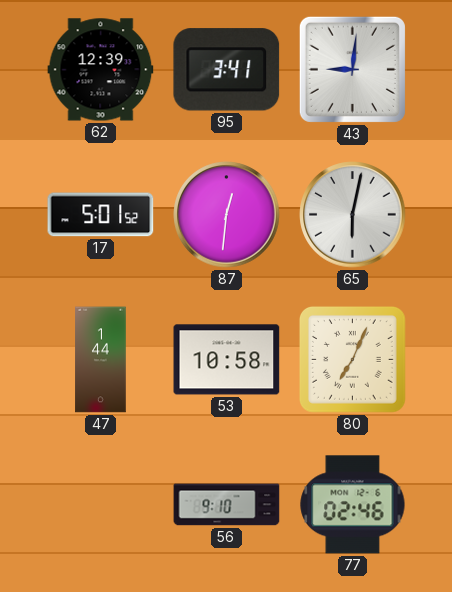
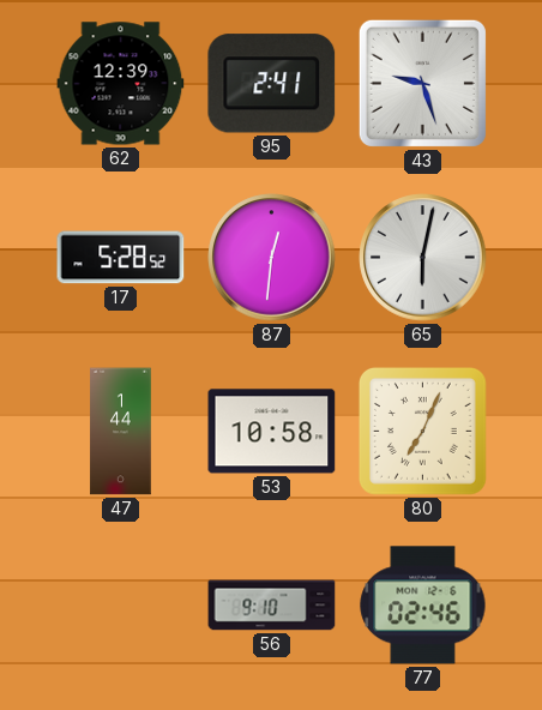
95: 3:41 -> 2:41 (272, 84)
43: 9:01 -> 9:27 (422, 83)
17: 5:01 -> 5:28 (121, 258)
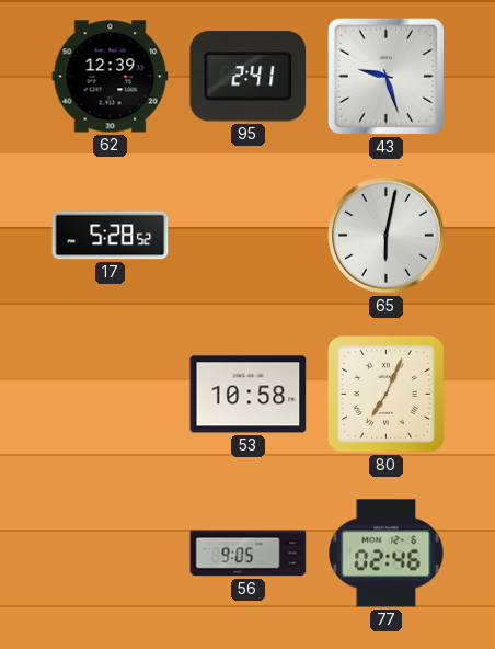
87: 12:31 -> none (272, 258)
47: 1:44 -> none (121, 432)
56: 9:10 -> 9:05 (249, 554)
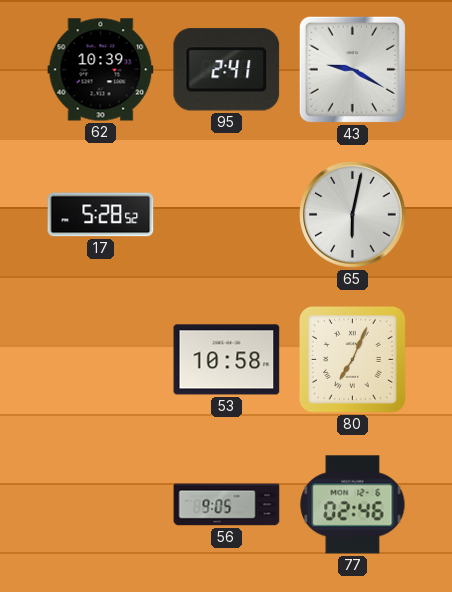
62: 12:39 -> 10:39 (101, 70)
43: 9:27 -> 9:20 (352, 69)
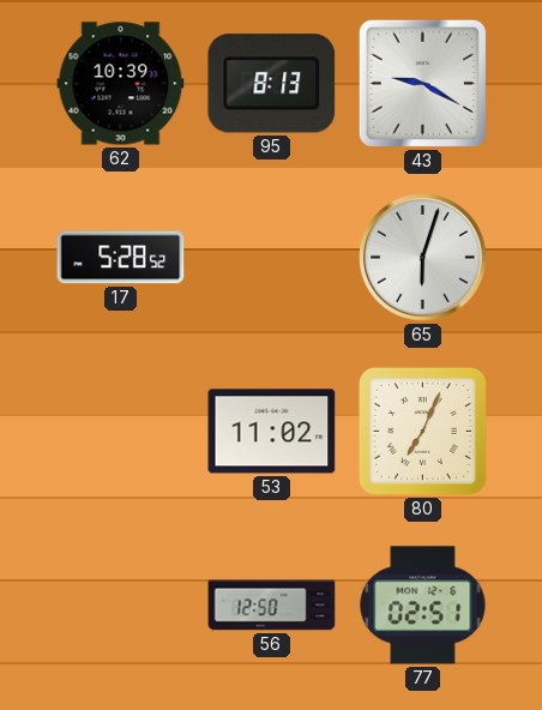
95: 2:41 -> 8:13 (272, 84)
65: 6:02 -> 6:03 (423, 258)
53: 10:58 -> 11:02 (272, 432)
56: 9:05 -> 12:50 (272, 606)
77: 02:46 -> 02:51 (423, 606)
